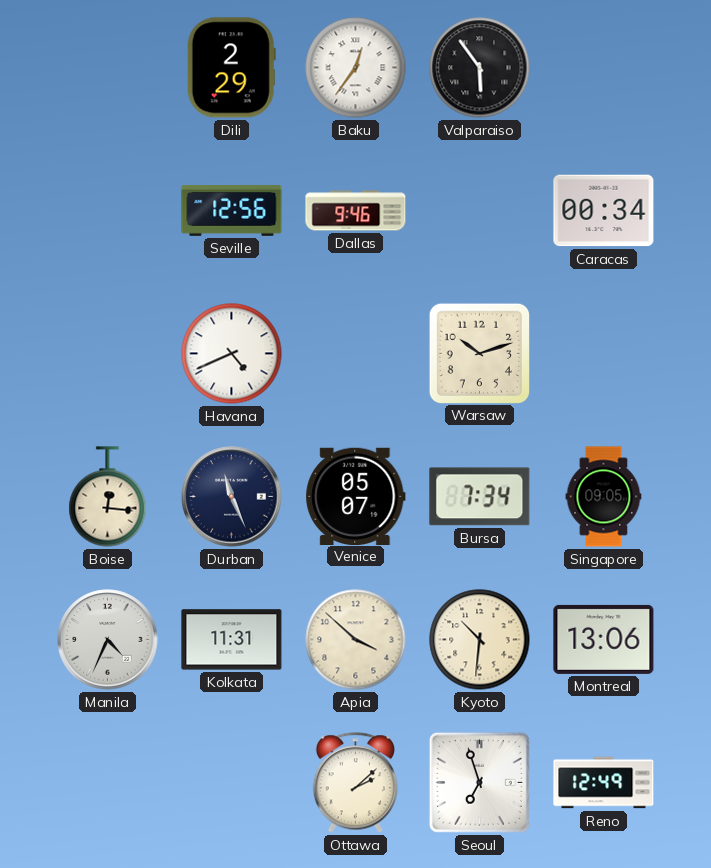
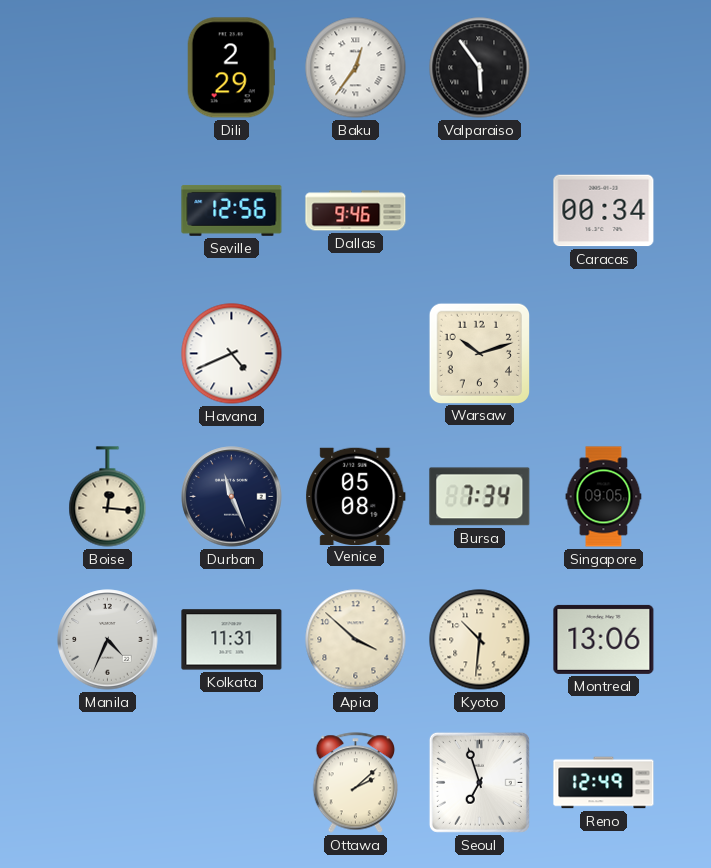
Venice: 05:07 -> 05:08 (356, 496)
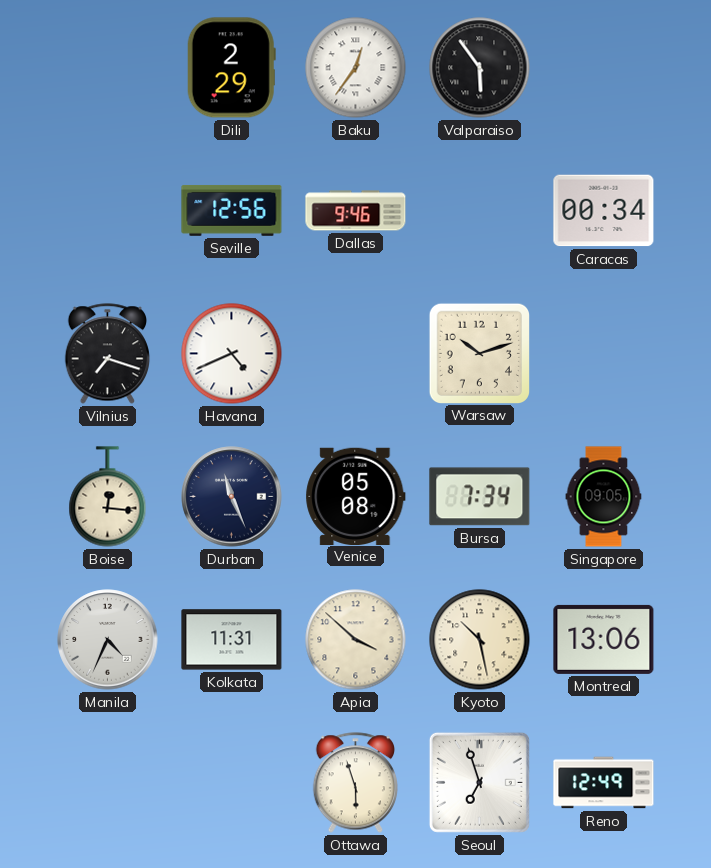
Vilnius: none -> 7:18 (108, 354)
Kyoto: 10:31 -> 10:28 (480, 640)
Ottawa: 2:08 -> 5:57 (356, 783)
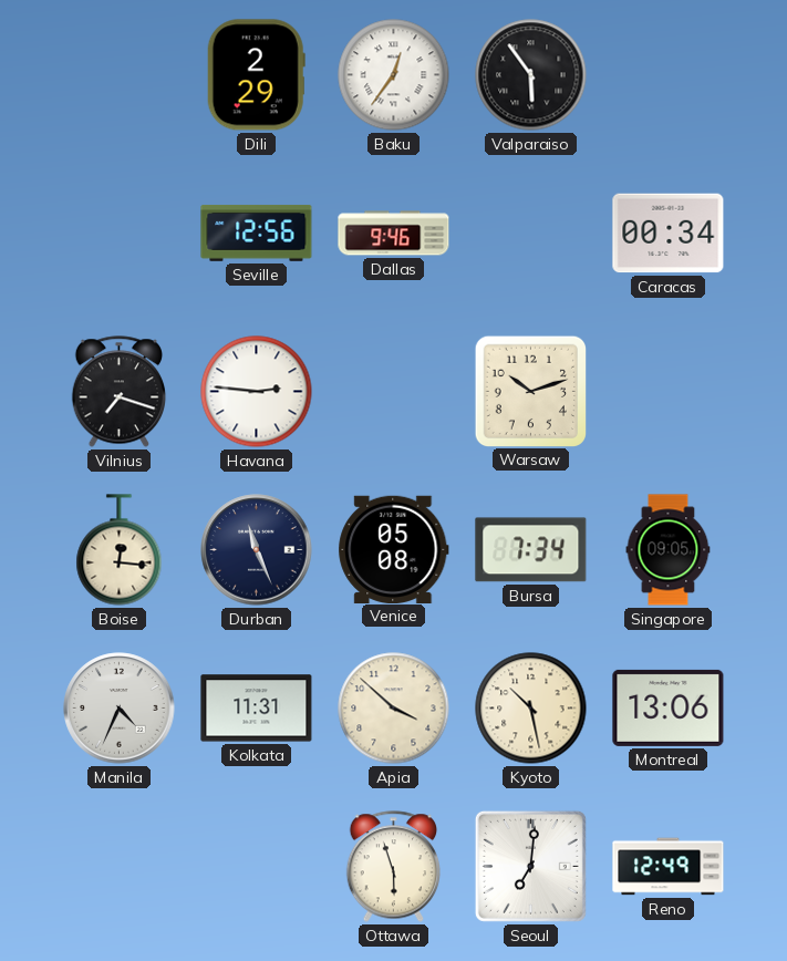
Havana: 4:41 -> 2:46 (257, 392)
Seoul: 6:57 -> 7:01 (530, 866)
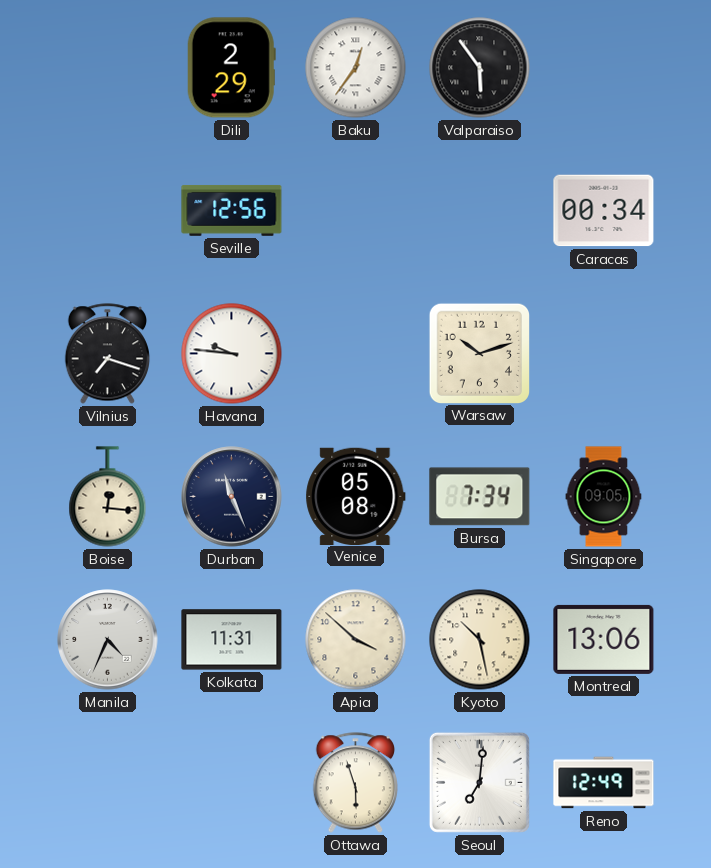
Dallas: 9:46 -> none (394, 234)
Havana: 2:46 -> 9:46 (232, 354)
